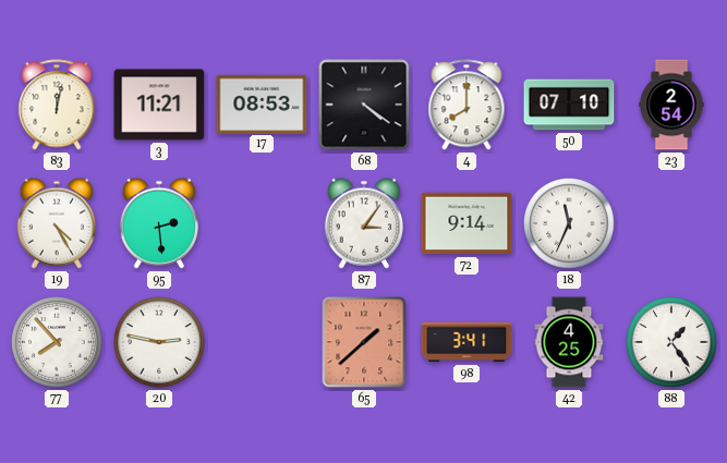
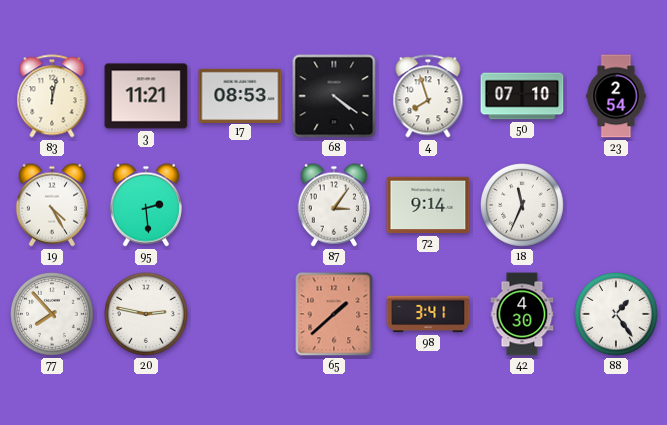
4: 8:00 -> 7:57 (428, 96)
42: 4:25 -> 4:30 (522, 314)
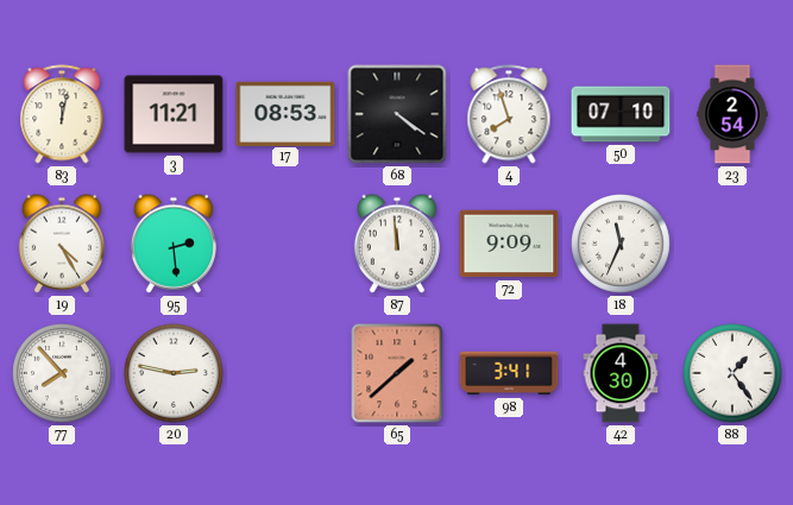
87: 3:06 -> 11:59 (397, 244)
72: 9:14 -> 9:09 (509, 244)
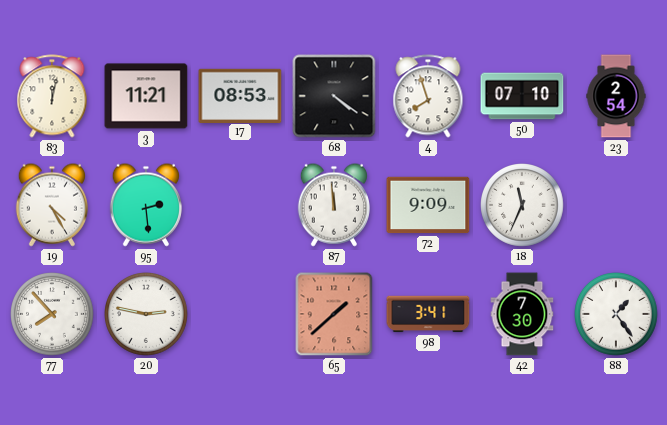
42: 4:30 -> 7:30 (522, 314)
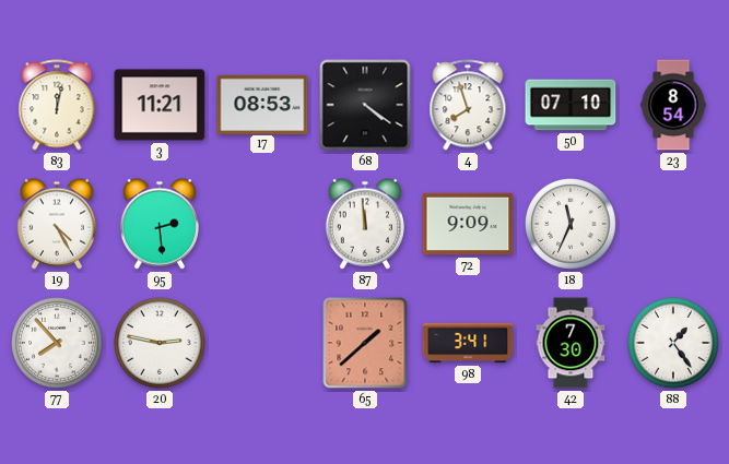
23: 2:54 -> 8:54 (673, 105)
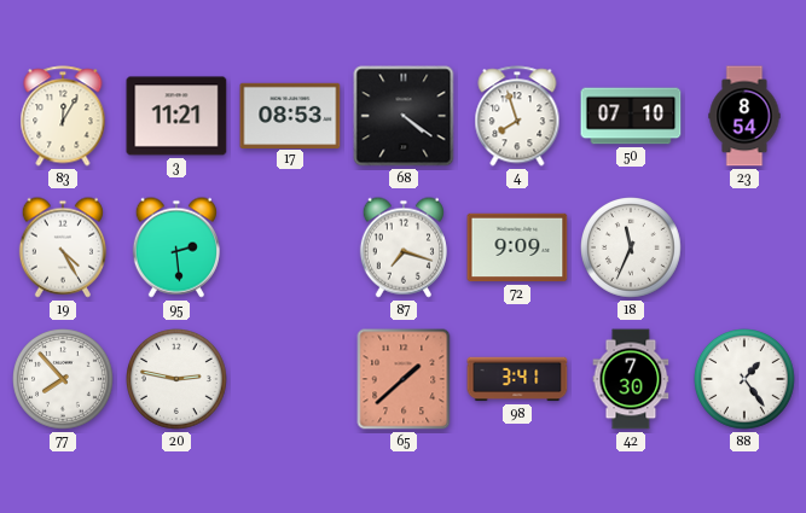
83: 12:02 -> 12:05 (63, 116)
87: 11:59 -> 7:18 (404, 247)
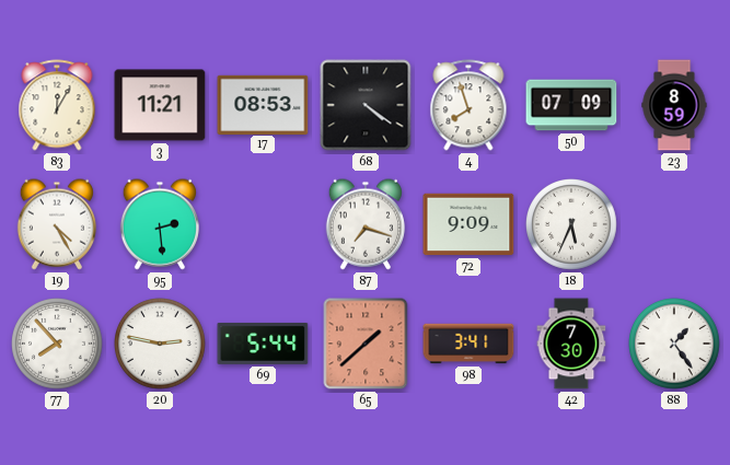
50: 07:10 -> 07:09 (571, 105)
23: 8:54 -> 8:59 (674, 105)
18: 11:34 -> 5:34 (572, 225)
69: none -> 5:44 (263, 344)
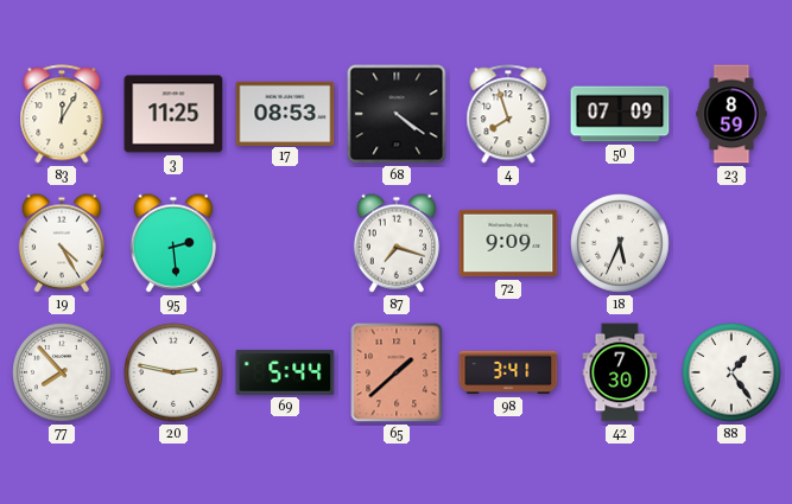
3: 11:21 -> 11:25 (173, 114)
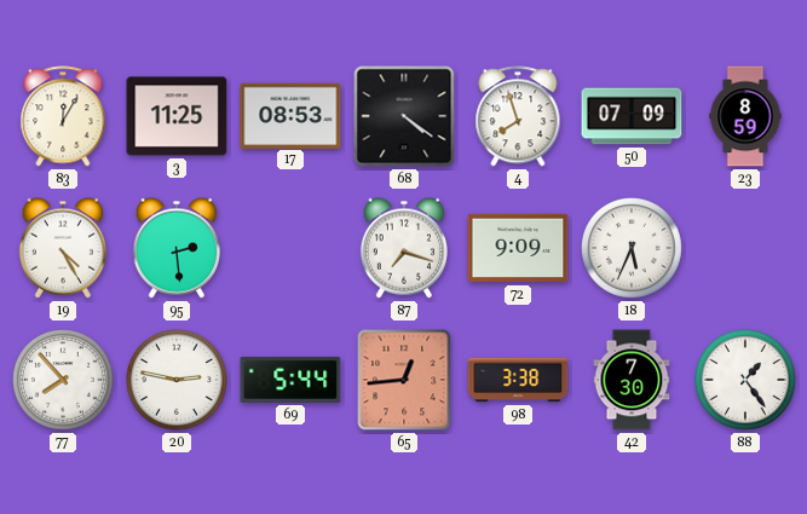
65: 1:38 -> 12:44 (404, 380)
98: 3:41 -> 3:38 (518, 380)
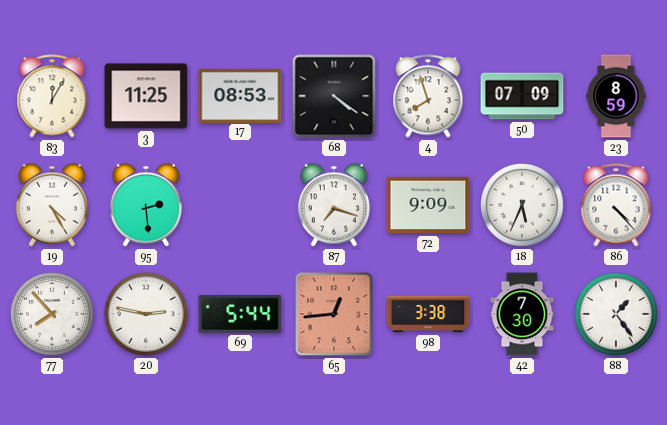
86: none -> 4:23 (616, 205)
